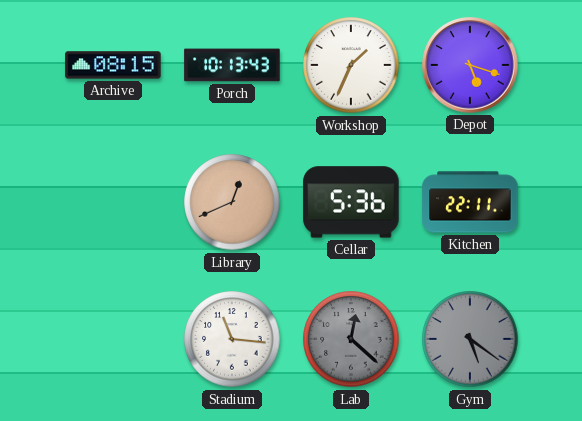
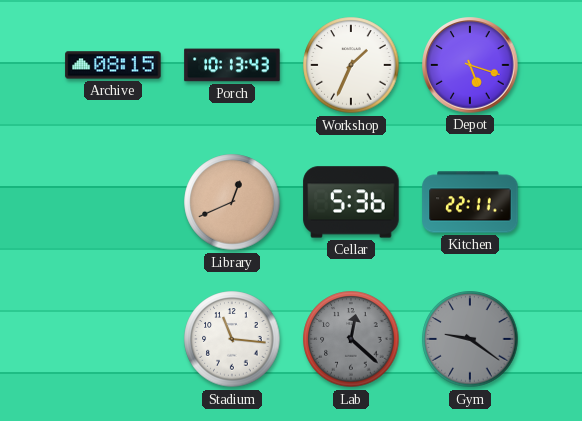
Gym: 5:21 -> 9:21 (470, 339)
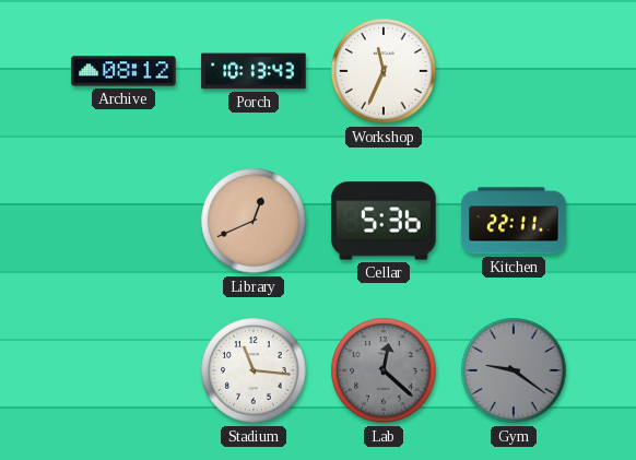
Archive: 08:15 -> 08:12 (123, 71)
Workshop: 1:34 -> 11:34 (384, 71)
Depot: 5:18 -> none (470, 65)
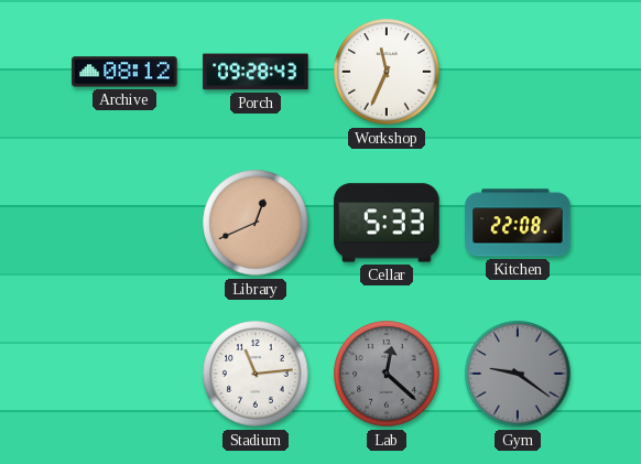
Porch: 10:13 -> 09:28 (256, 72)
Cellar: 5:36 -> 5:33 (387, 223)
Kitchen: 22:11 -> 22:08 (518, 223)
Stadium: 11:16 -> 11:14 (256, 374)
